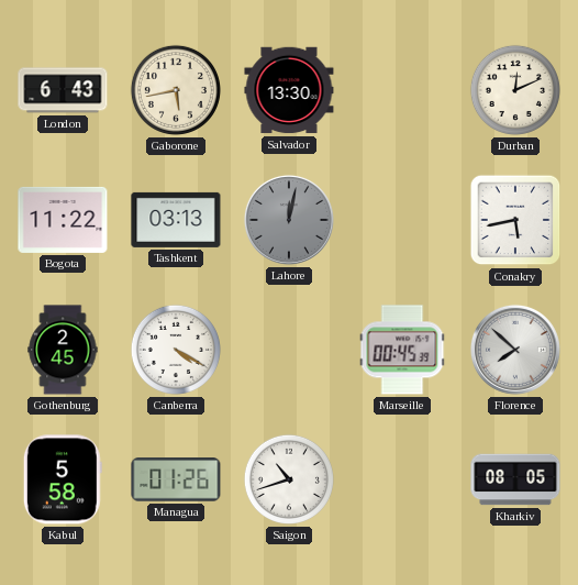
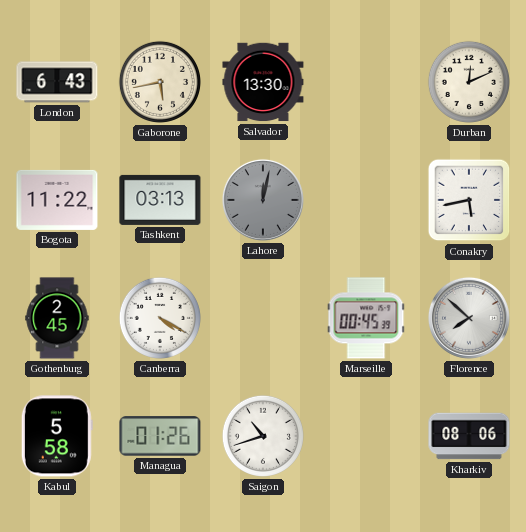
Kharkiv: 08:05 -> 08:06 (469, 436)
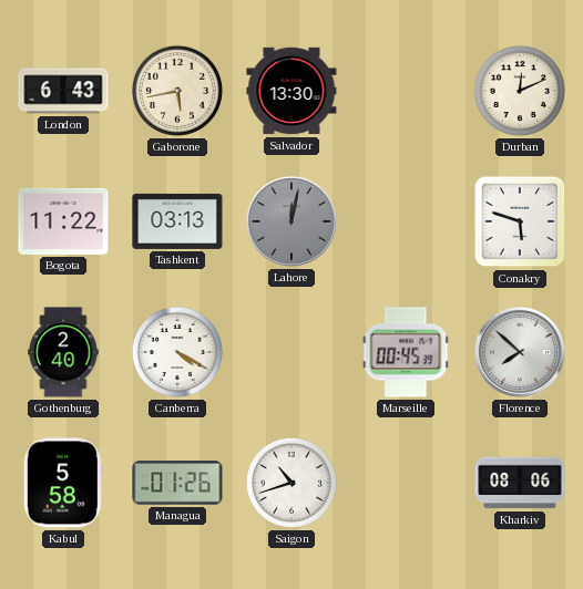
Conakry: 5:43 -> 5:48 (520, 221)
Gothenburg: 2:45 -> 2:40 (63, 352)
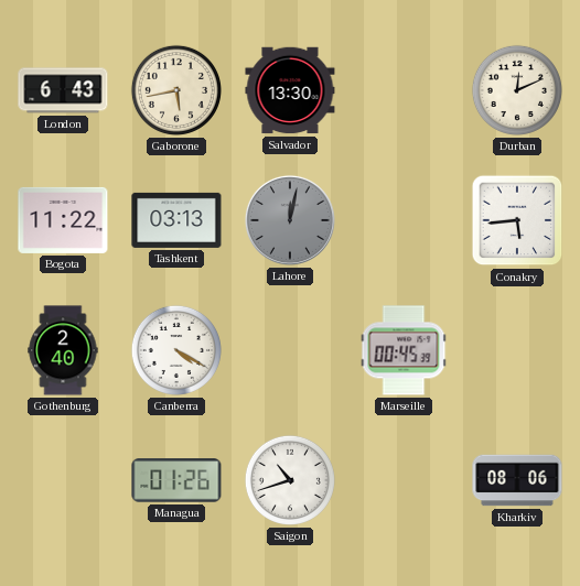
Conakry: 5:48 -> 5:44 (517, 220)
Florence: 7:52 -> none (520, 352)
Kabul: 5:58 -> none (63, 483)
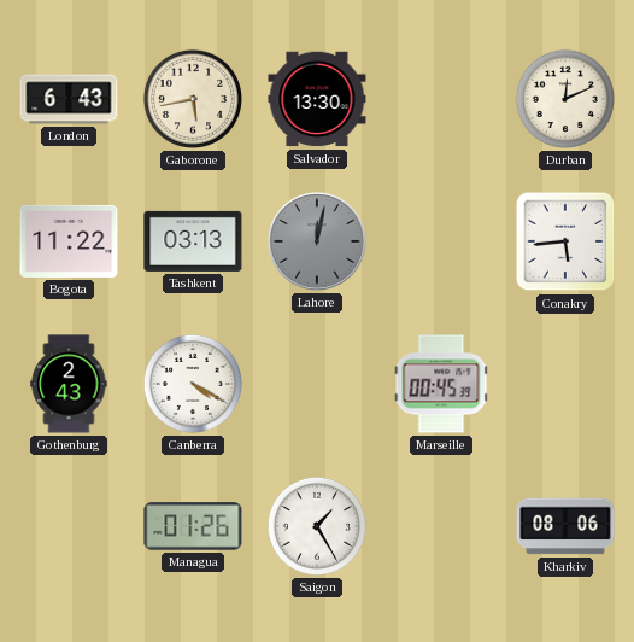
Gothenburg: 2:40 -> 2:43 (69, 384)
Saigon: 10:42 -> 1:25 (317, 526)
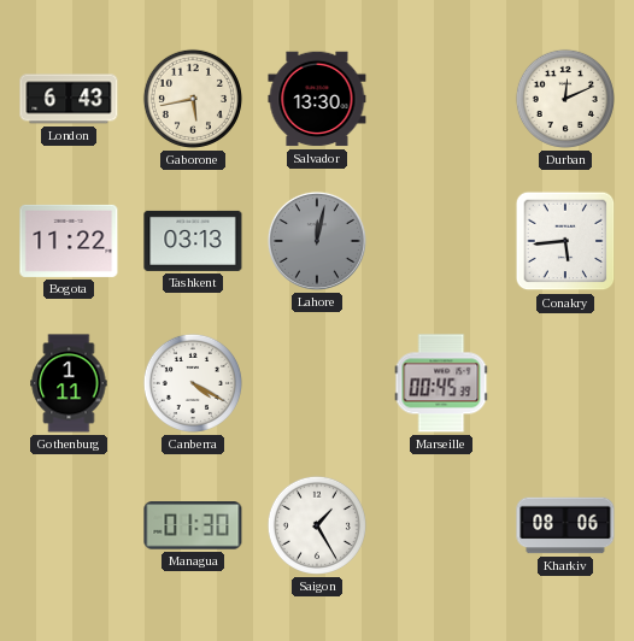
Gothenburg: 2:43 -> 1:11 (69, 383)
Managua: 01:26 -> 01:30 (193, 525)
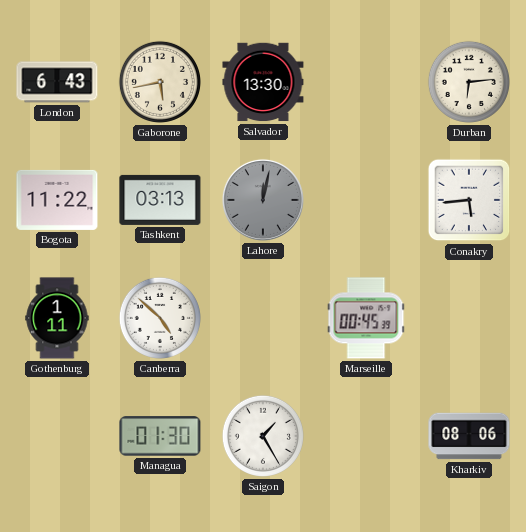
Durban: 12:11 -> 6:14 (469, 82)
Canberra: 4:20 -> 4:52 (160, 318)
